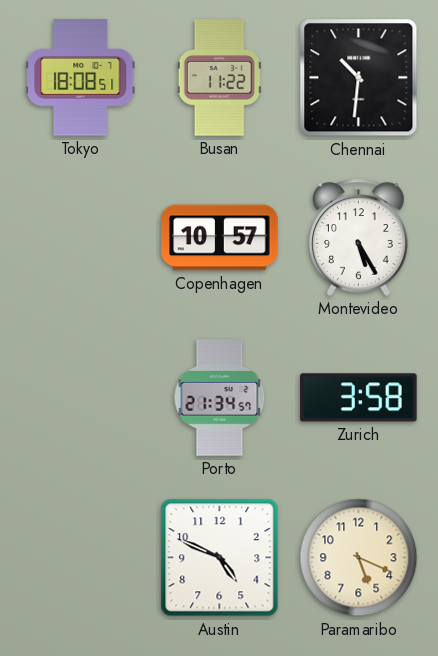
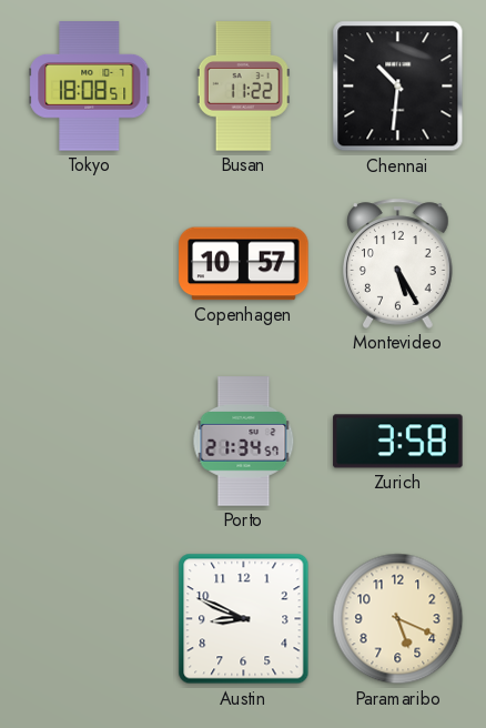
Austin: 4:49 -> 8:49 (244, 619)
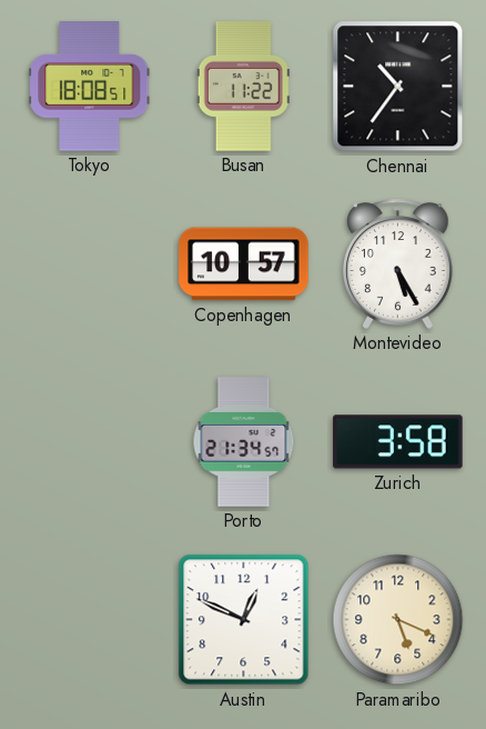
Chennai: 10:31 -> 10:36 (398, 87)
Austin: 8:49 -> 12:49 (244, 620)
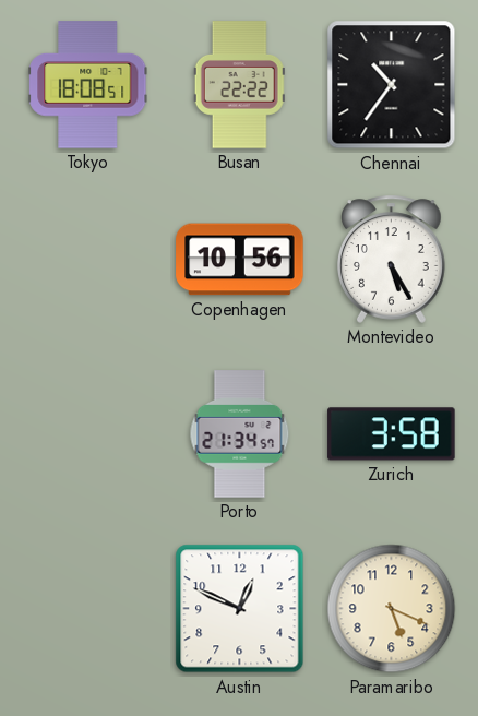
Busan: 11:22 -> 22:22 (239, 85)
Copenhagen: 10:57 -> 10:56 (240, 260)
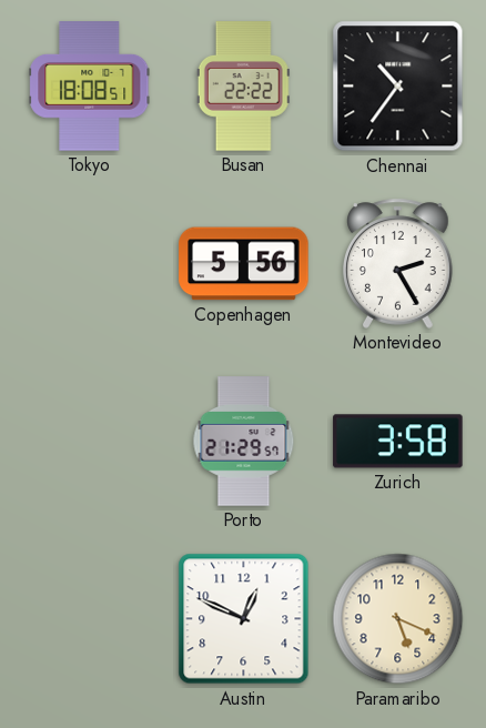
Copenhagen: 10:56 -> 5:56 (244, 264)
Montevideo: 5:25 -> 2:25 (398, 263)
Porto: 21:34 -> 21:29 (244, 442)
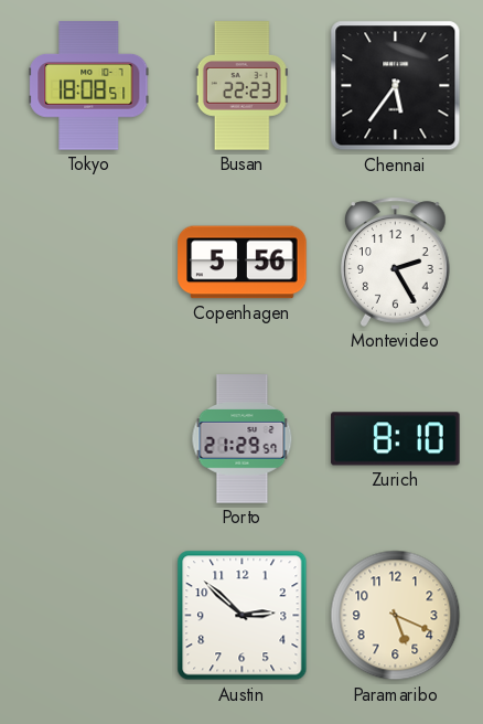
Busan: 22:22 -> 22:23 (241, 86)
Chennai: 10:36 -> 5:36 (396, 86)
Zurich: 3:58 -> 8:10 (396, 439)
Austin: 12:49 -> 2:52 (243, 616)
